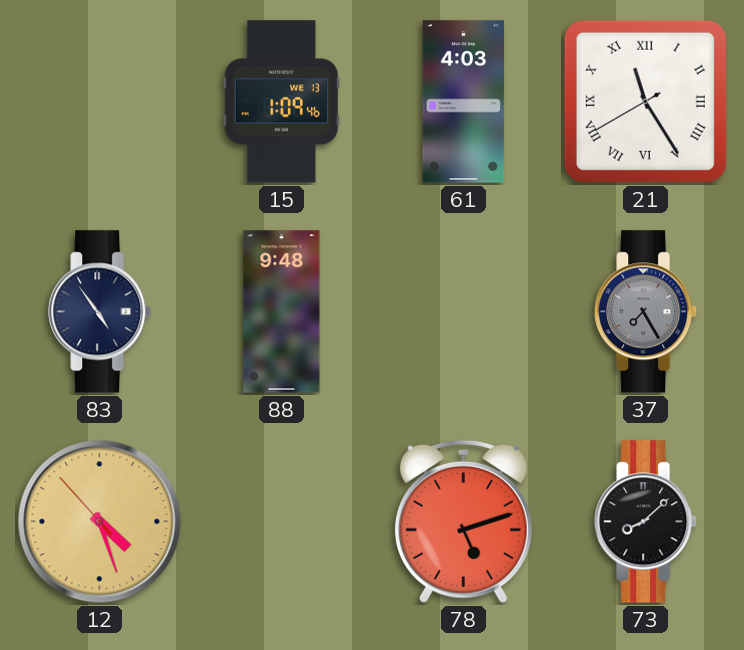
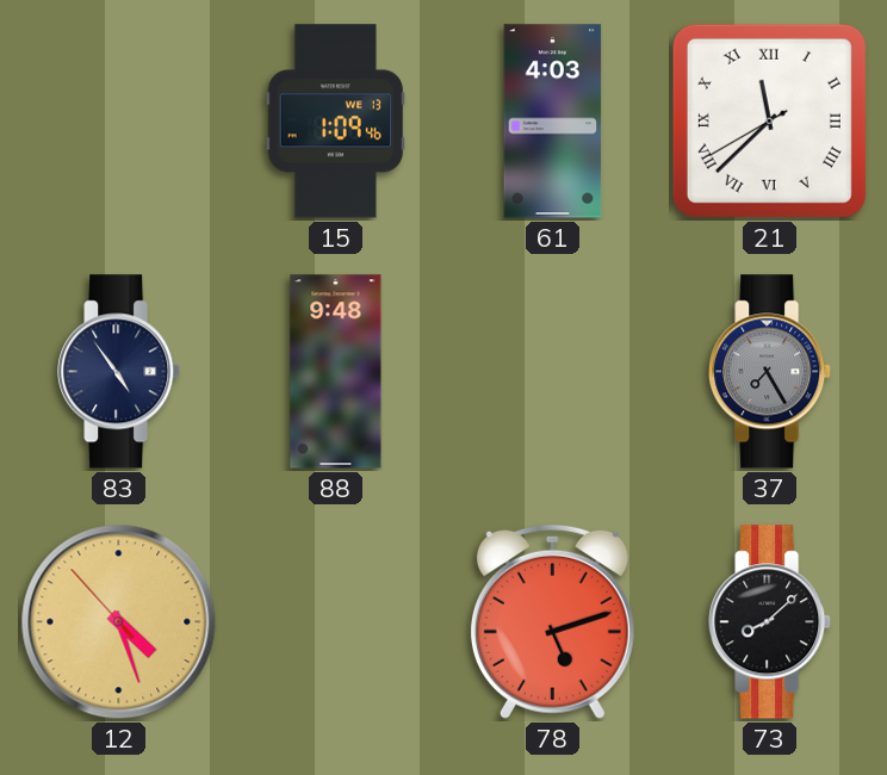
21: 11:24 -> 11:37 (769, 120)
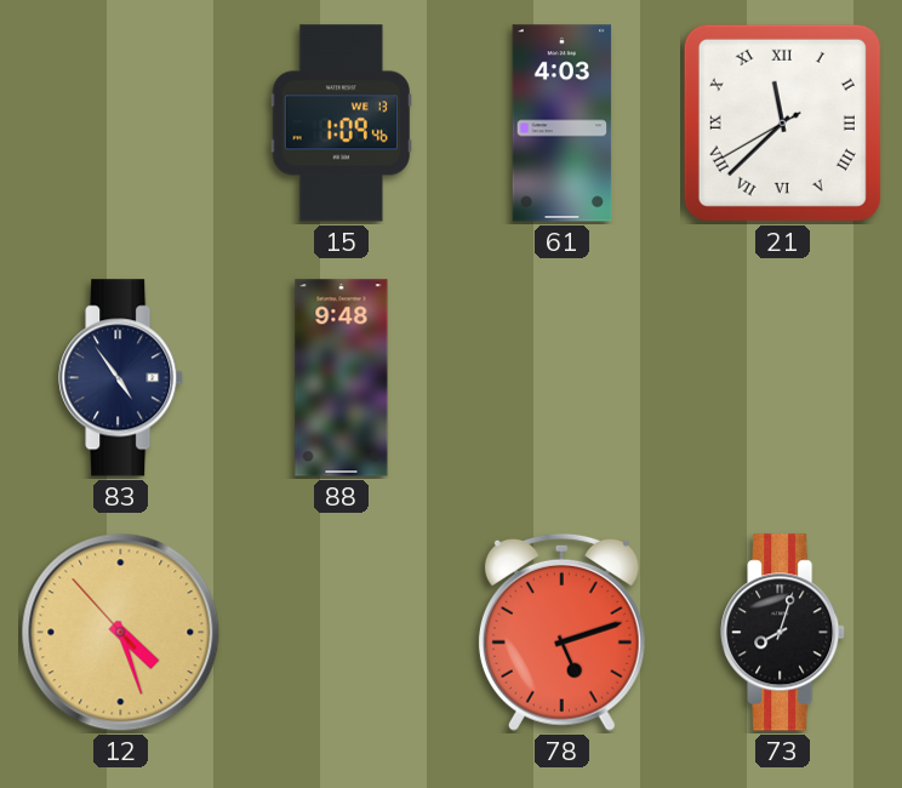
37: 7:25 -> none (770, 372)
73: 8:08 -> 8:03 (783, 633)
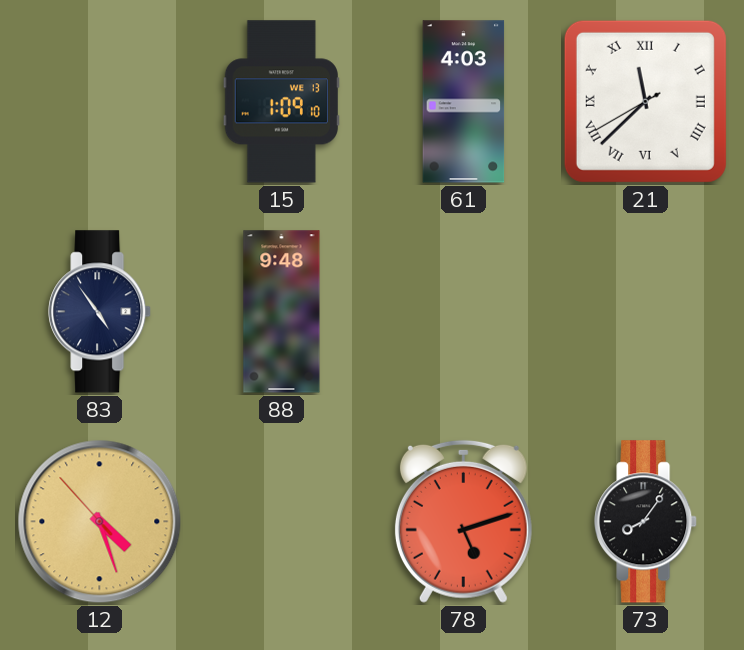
15: 1:09:46 -> 1:09:10 (281, 102)
73: 8:03 -> 8:06 (646, 522)
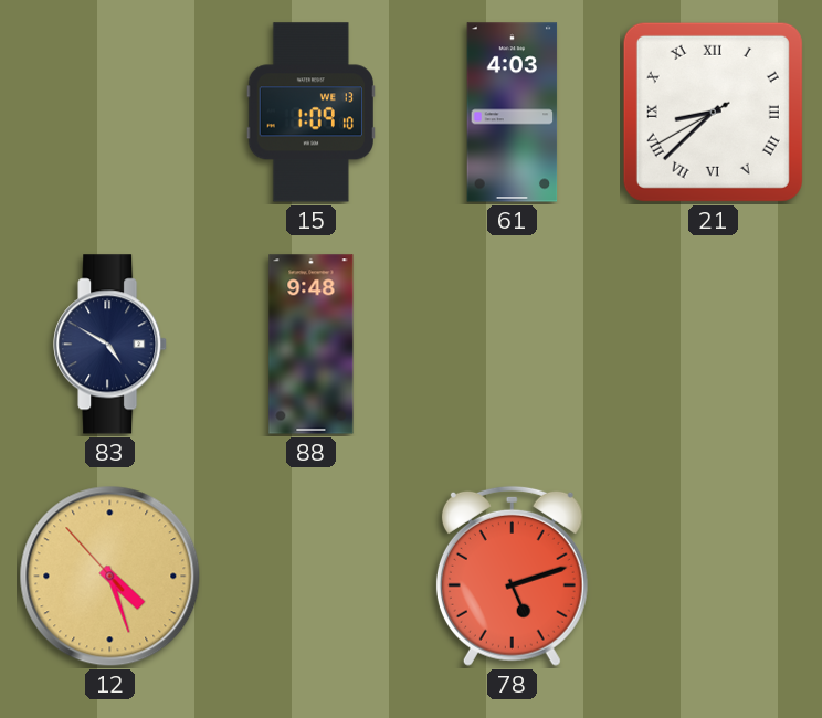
21: 11:37 -> 8:37 (713, 112)
83: 4:54 -> 4:50 (110, 345)
73: 8:06 -> none (646, 522)
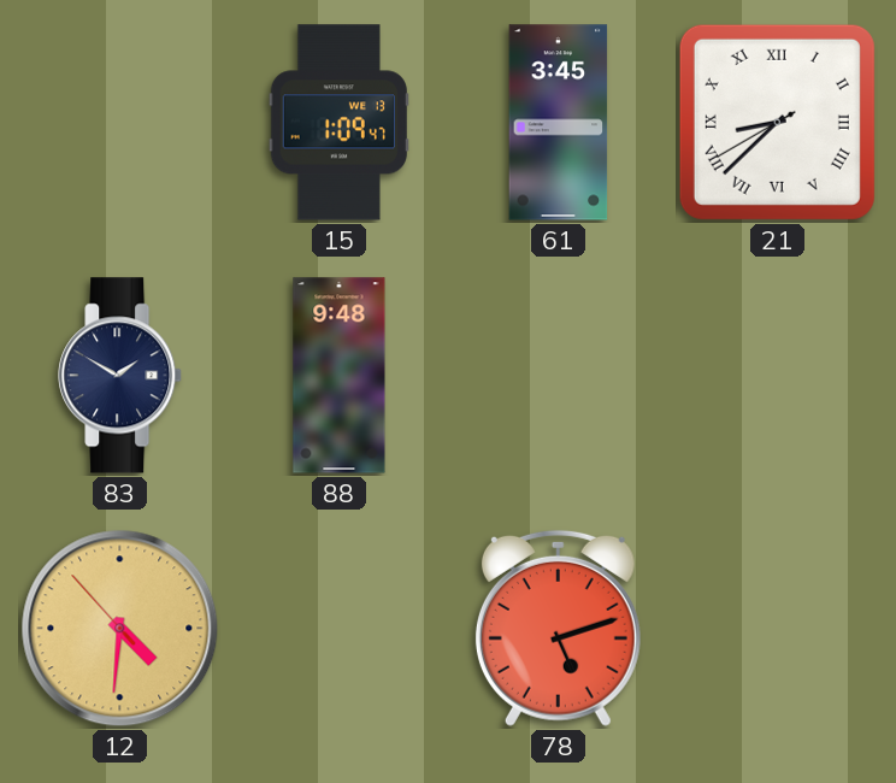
15: 1:09:10 -> 1:09:47 (338, 123)
61: 4:03 -> 3:45 (559, 123)
83: 4:50 -> 1:50 (120, 376)
12: 4:26 -> 4:30 (120, 629)
